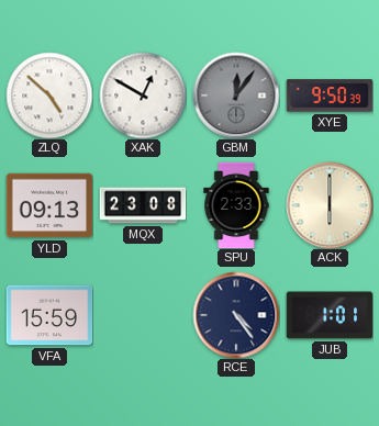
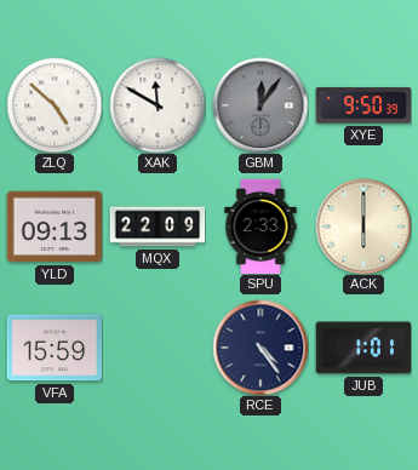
XAK: 12:50 -> 11:50 (158, 105)
MQX: 23:08 -> 22:09 (158, 227)
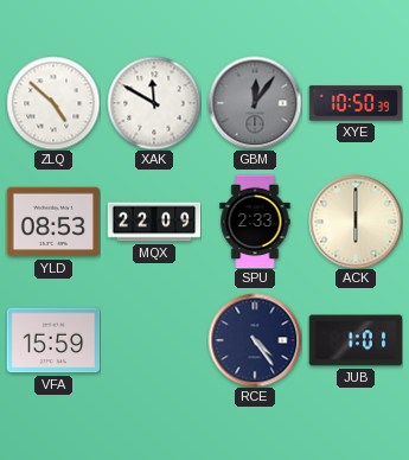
XYE: 9:50 -> 10:50 (356, 103)
YLD: 09:13 -> 08:53 (53, 222)
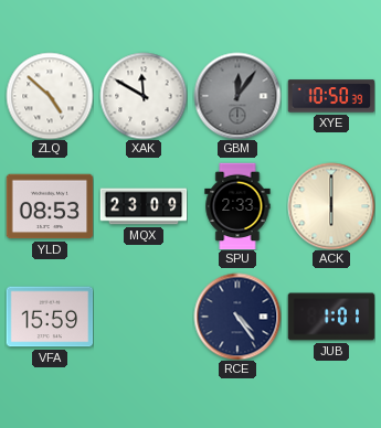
MQX: 22:09 -> 23:09 (144, 206)
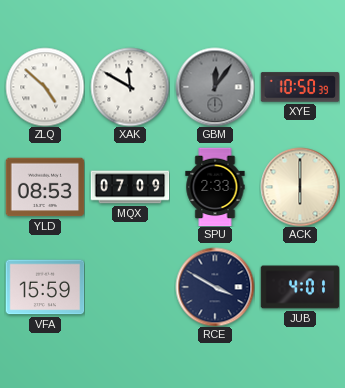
MQX: 23:09 -> 07:09 (130, 187)
RCE: 4:24 -> 3:50 (215, 287)
JUB: 1:01 -> 4:01 (300, 287)
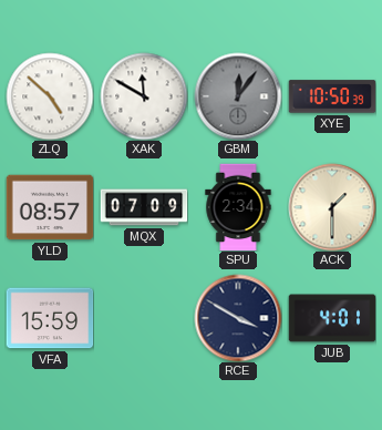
YLD: 08:53 -> 08:57 (50, 207)
SPU: 2:33 -> 2:34 (238, 207)
ACK: 6:00 -> 1:30 (332, 207)
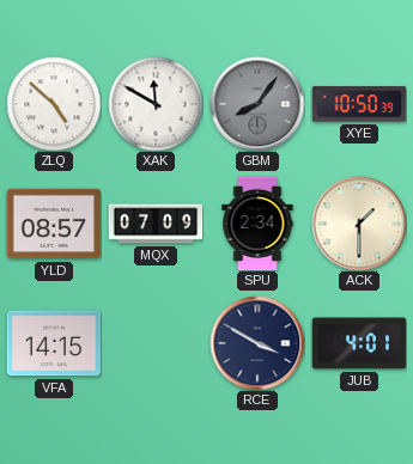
GBM: 12:06 -> 8:06 (257, 104)
VFA: 15:59 -> 14:15 (54, 343)
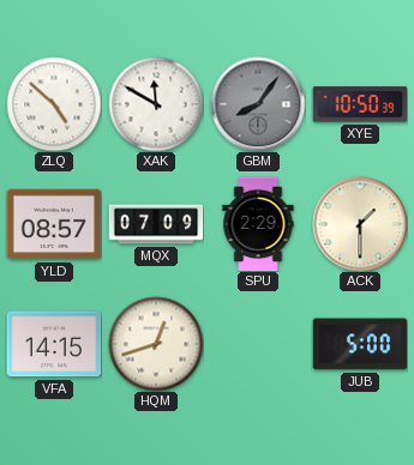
SPU: 2:34 -> 2:29 (258, 224)
HQM: none -> 12:42 (156, 344)
RCE: 3:50 -> none (257, 343)
JUB: 4:01 -> 5:00 (360, 344)
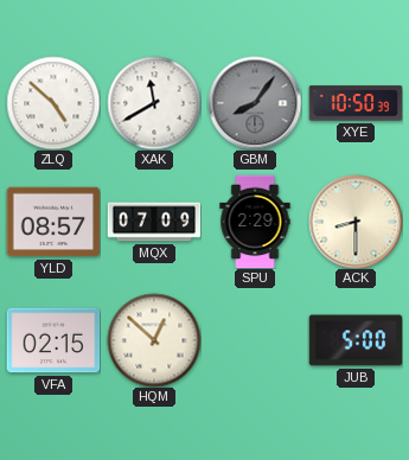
XAK: 11:50 -> 11:40 (154, 103)
ACK: 1:30 -> 8:30 (356, 222)
VFA: 14:15 -> 02:15 (53, 340)
HQM: 12:42 -> 12:52 (154, 340)
